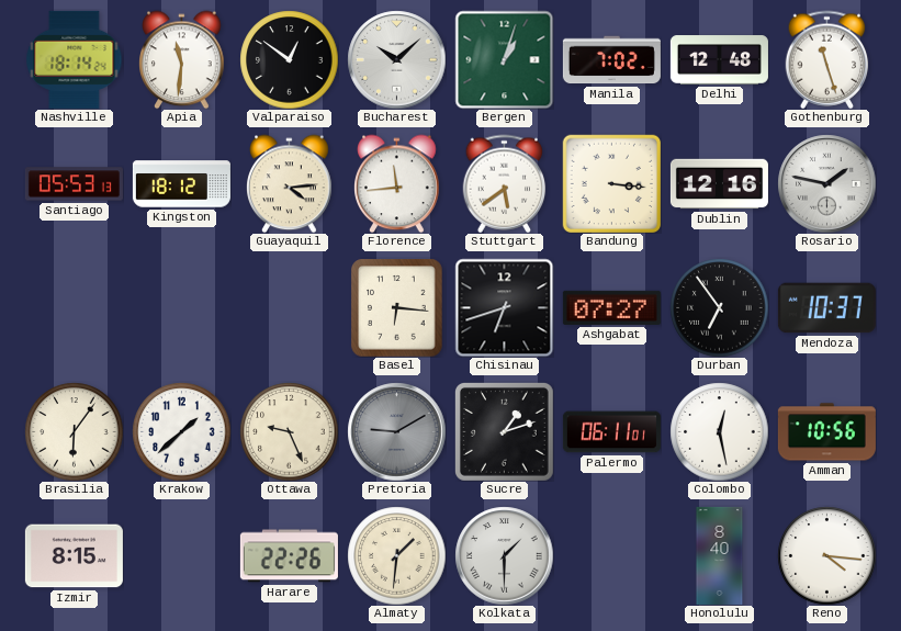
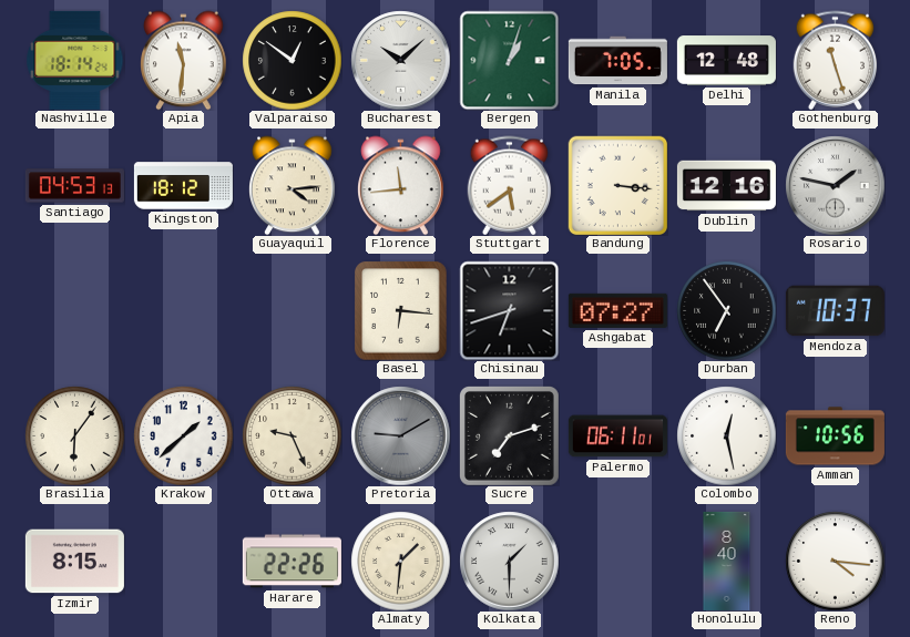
Manila: 7:02 -> 7:05 (617, 61)
Santiago: 05:53 -> 04:53 (74, 186)
Sucre: 1:12 -> 7:12 (510, 436)
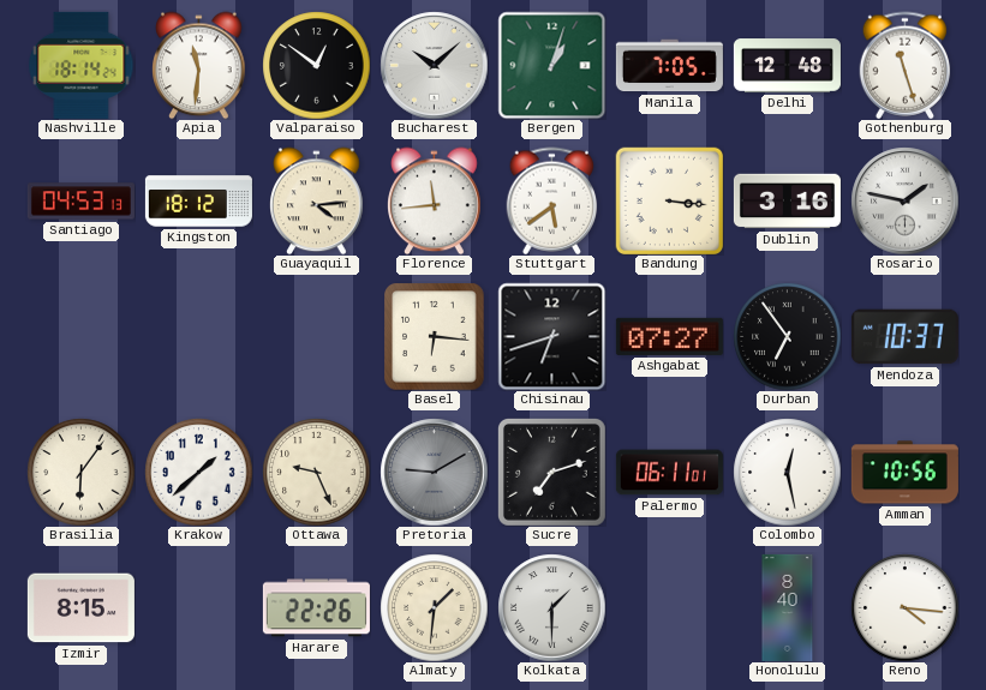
Dublin: 12:16 -> 3:16 (787, 202)
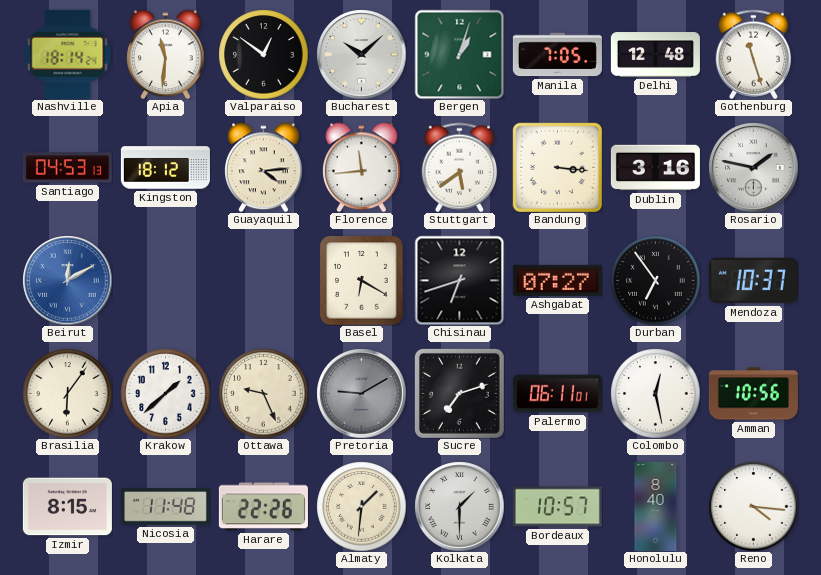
Beirut: none -> 12:10 (67, 280)
Basel: 6:16 -> 6:20 (362, 280)
Nicosia: none -> 11:48 (165, 507)
Bordeaux: none -> 10:57 (557, 507)
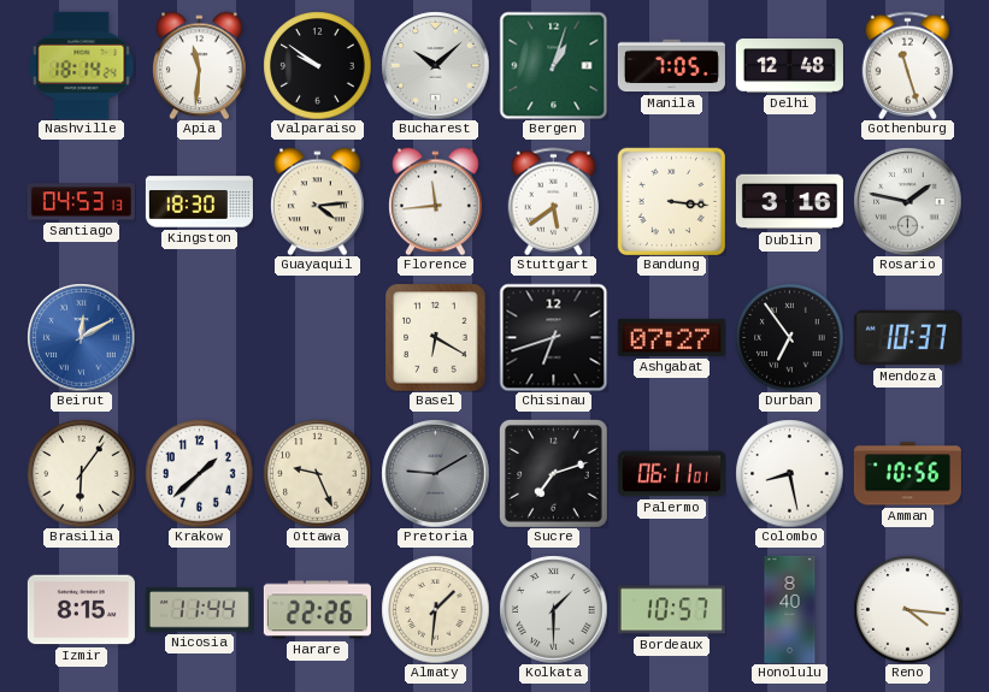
Valparaiso: 12:51 -> 9:51 (317, 65)
Kingston: 18:12 -> 18:30 (199, 202)
Colombo: 12:28 -> 8:28 (789, 473)
Nicosia: 11:48 -> 11:44 (199, 610)
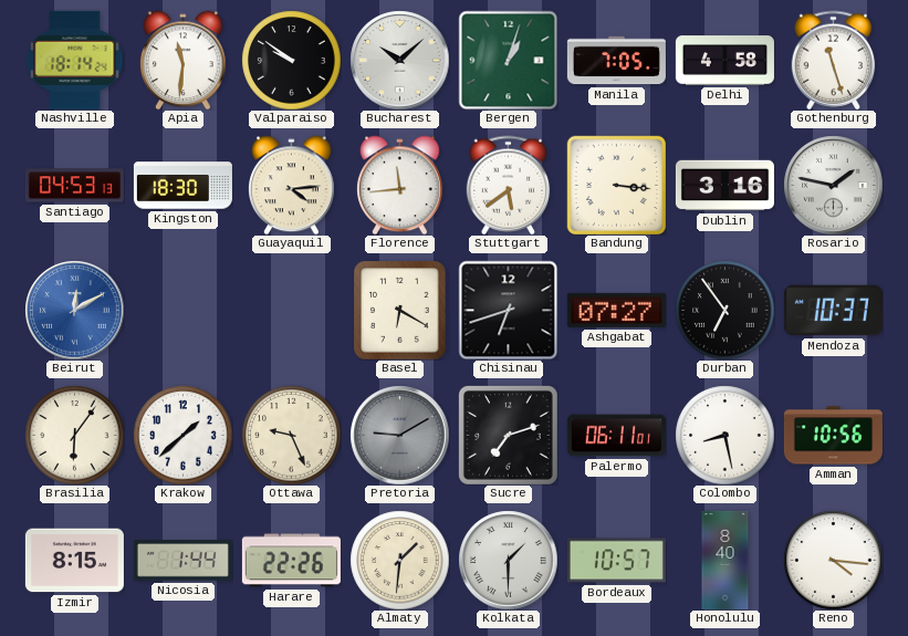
Delhi: 12:48 -> 4:58 (724, 61)
Nicosia: 11:44 -> 1:44 (182, 561)
